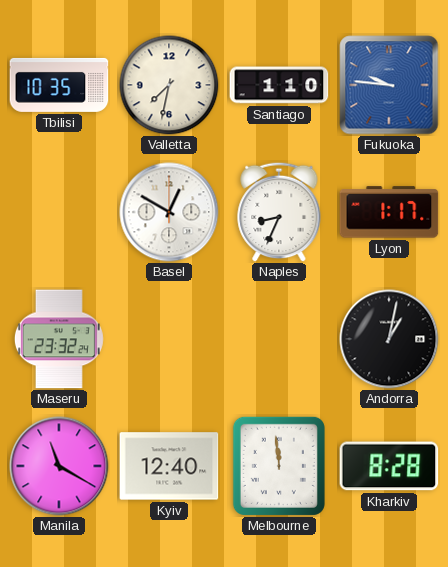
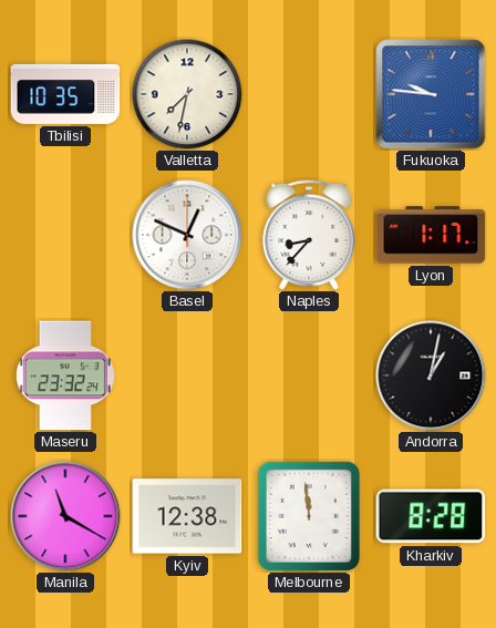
Santiago: 1:10 -> none (279, 85)
Basel: 12:50 -> 12:49 (187, 235)
Naples: 8:34 -> 8:37 (309, 235)
Kyiv: 12:40 -> 12:38 (187, 516)
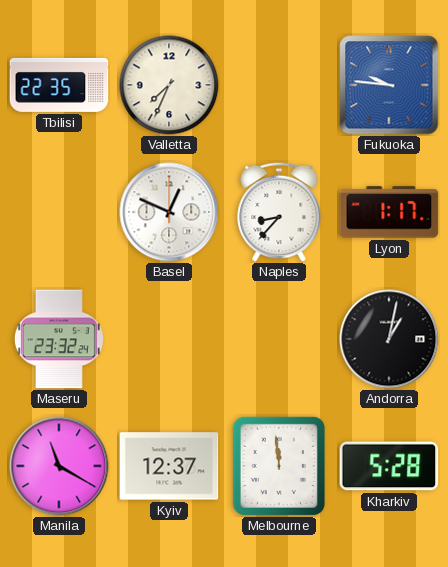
Tbilisi: 10:35 -> 22:35 (59, 85)
Valletta: 7:32 -> 7:34 (169, 85)
Kyiv: 12:38 -> 12:37 (169, 466)
Kharkiv: 8:28 -> 5:28 (389, 466)
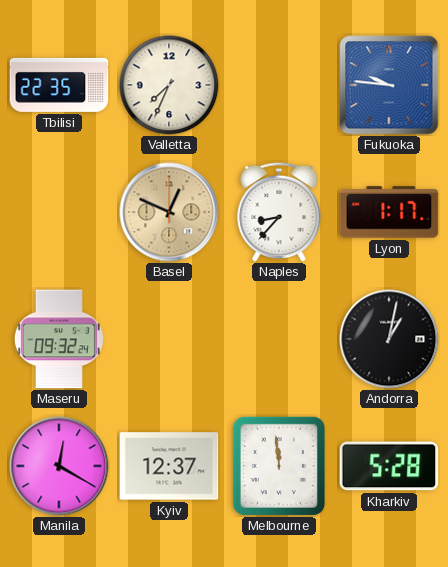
Basel dial: white -> champagne (169, 212)
Maseru: 23:32 -> 09:32 (59, 339)
Manila: 11:20 -> 12:20 (59, 466)
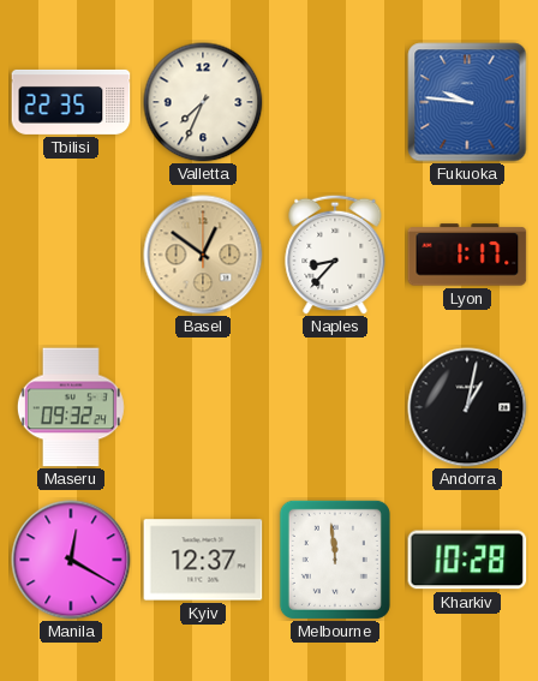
Basel: 12:49 -> 12:51 (203, 255)
Kharkiv: 5:28 -> 10:28 (467, 560)
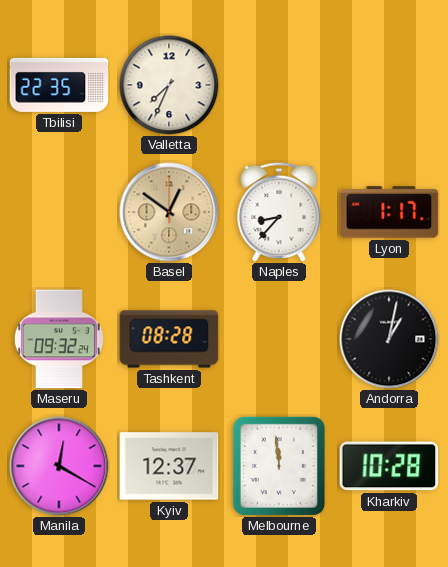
Fukuoka: 9:46 -> none (467, 102)
Tashkent: none -> 08:28 (169, 339)
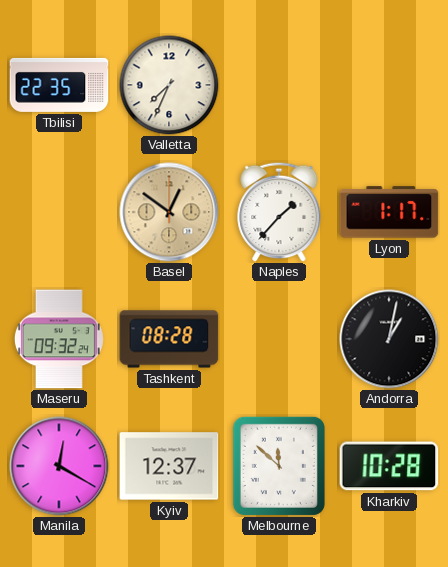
Naples: 8:37 -> 1:37 (279, 212)
Melbourne: 11:59 -> 11:52 (279, 466)
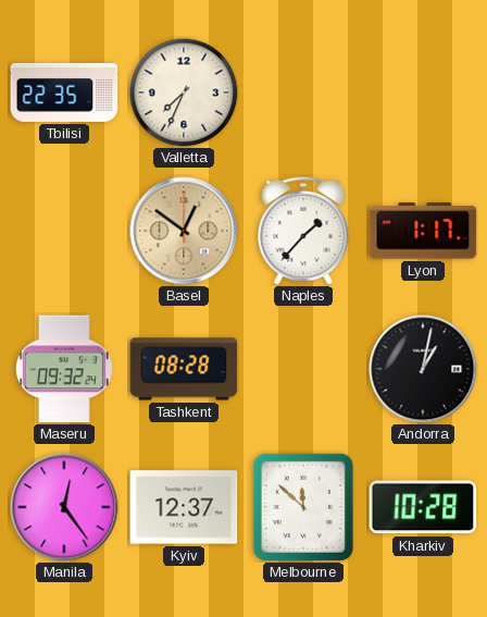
Manila: 12:20 -> 12:24 (64, 507)
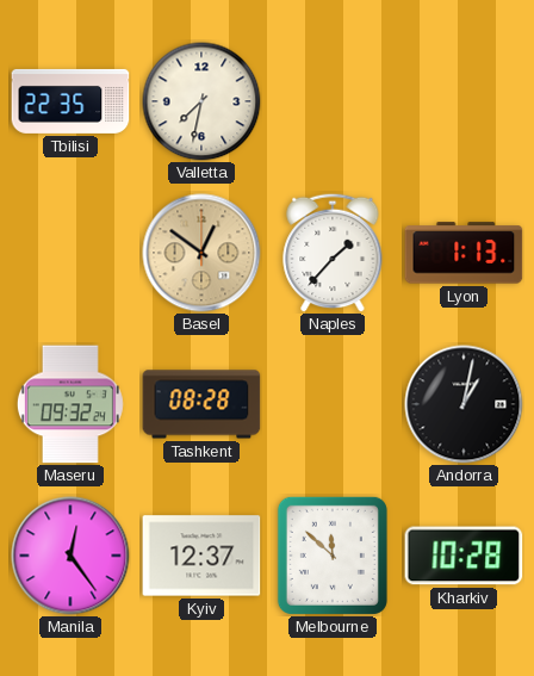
Valletta: 7:34 -> 7:32 (201, 101)
Lyon: 1:17 -> 1:13 (464, 253)
